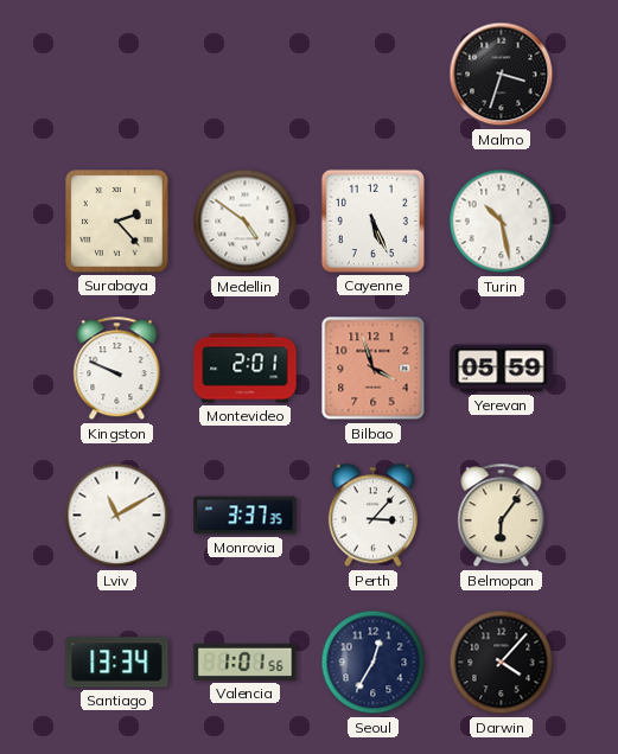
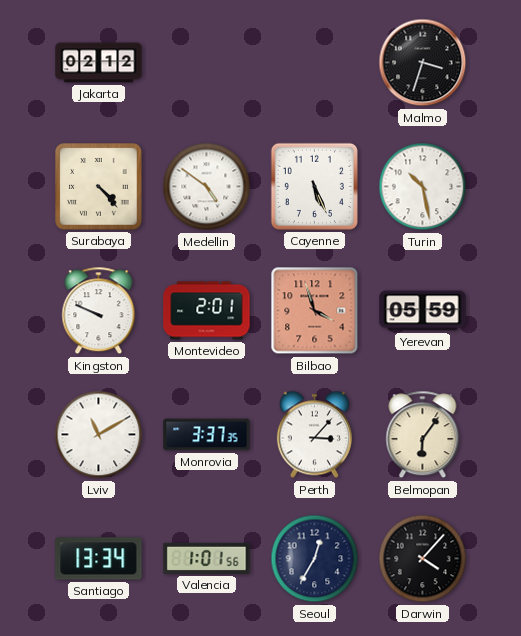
Jakarta: none -> 02:12 (99, 63)
Surabaya: 2:23 -> 4:23 (99, 187)
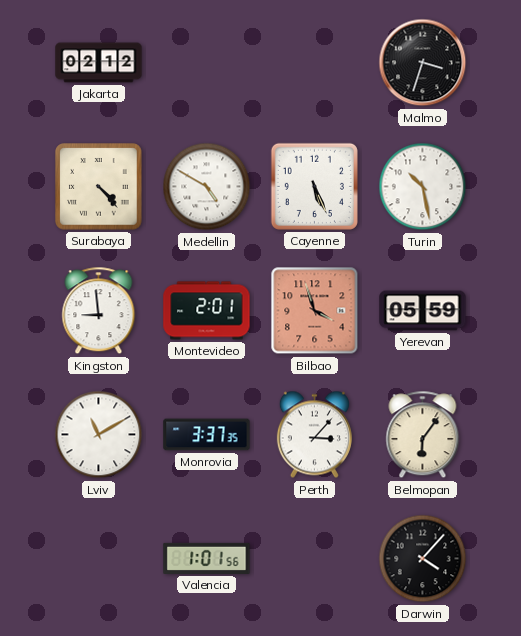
Medellin: 4:51 -> 4:50 (207, 187)
Kingston: 9:49 -> 8:59 (99, 311)
Santiago: 13:34 -> none (99, 559)
Seoul: 12:35 -> none (315, 559)
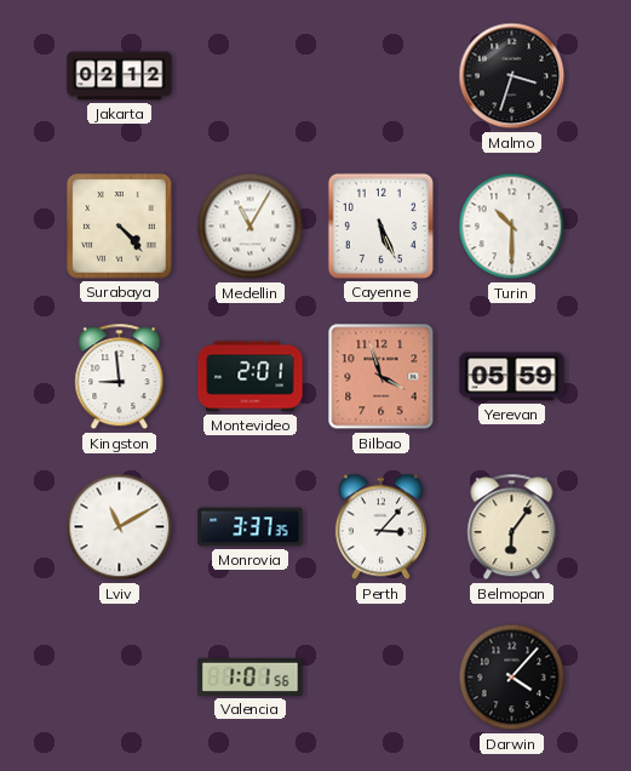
Medellin: 4:50 -> 11:05 (251, 227)
Turin: 10:28 -> 10:30 (512, 227)
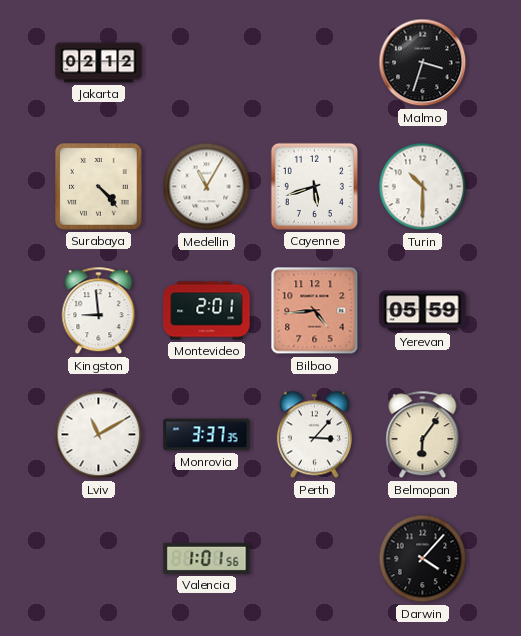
Cayenne: 5:26 -> 5:42 (314, 186)
Bilbao: 3:57 -> 4:44 (315, 311)
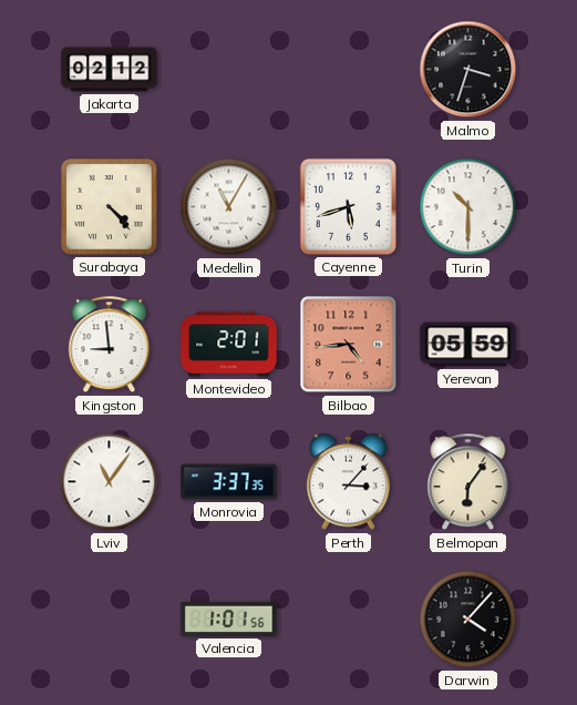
Lviv: 11:10 -> 11:06 (110, 482)
